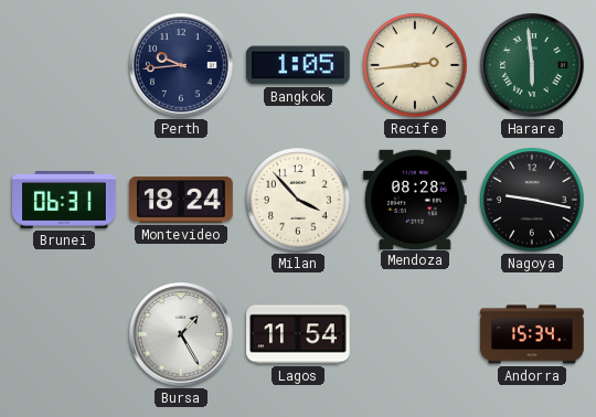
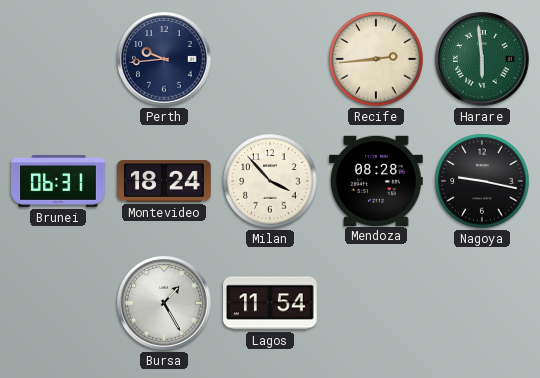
Bangkok: 1:05 -> none (299, 65)
Andorra: 15:34 -> none (532, 334)
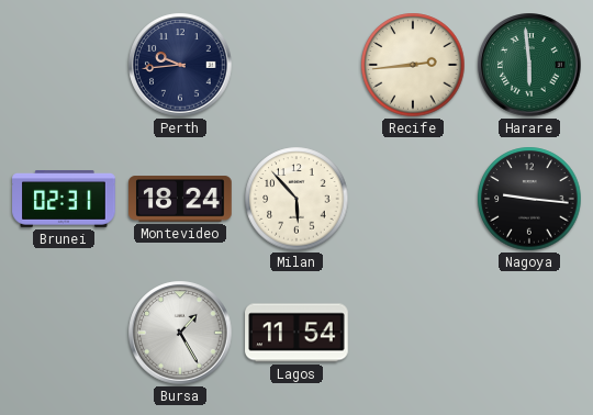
Brunei: 06:31 -> 02:31 (64, 200)
Milan: 3:53 -> 5:53 (296, 199)
Mendoza: 08:28 -> none (377, 180)
Nagoya: 9:17 -> 9:16 (529, 199)
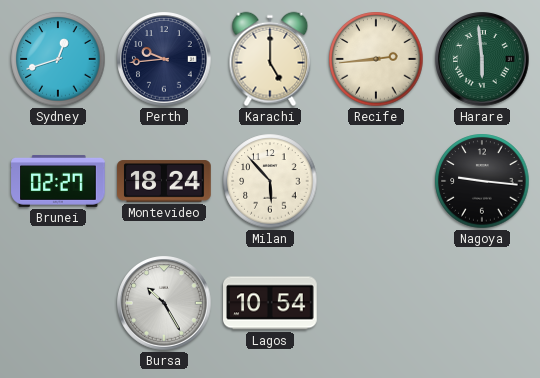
Sydney: none -> 12:42 (58, 59)
Karachi: none -> 5:00 (270, 59)
Brunei: 02:31 -> 02:27 (58, 182)
Bursa: 1:25 -> 10:25 (164, 303)
Lagos: 11:54 -> 10:54 (270, 303)
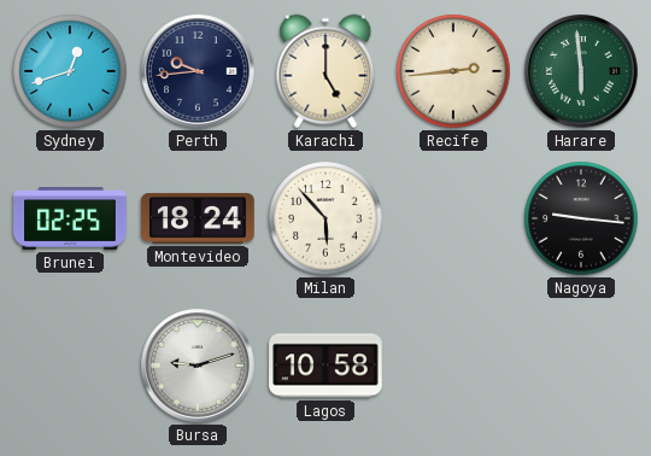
Brunei: 02:27 -> 02:25 (70, 220)
Bursa: 10:25 -> 9:12 (198, 366)
Lagos: 10:54 -> 10:58 (325, 366)
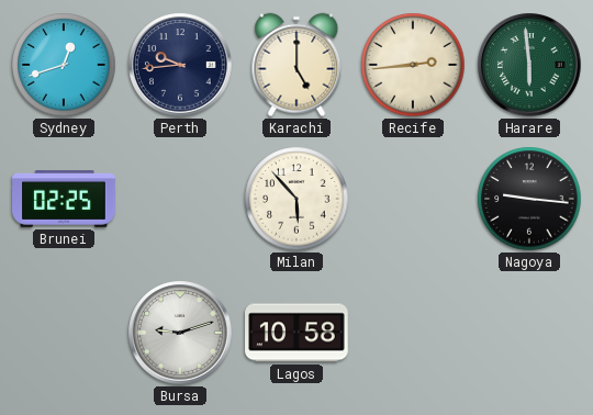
Montevideo: 18:24 -> none (198, 218)
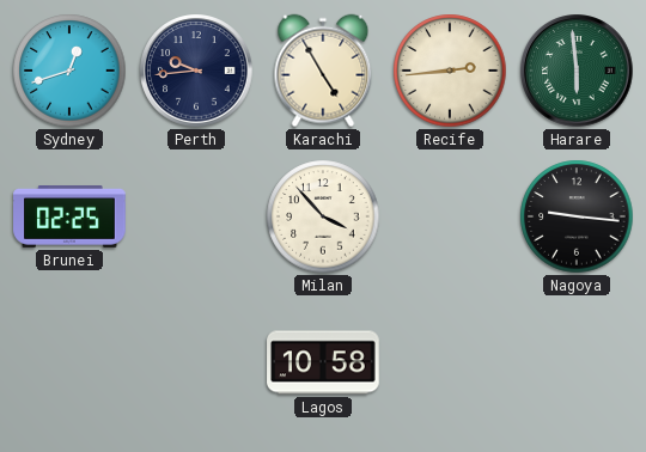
Karachi: 5:00 -> 4:55 (323, 71)
Milan: 5:53 -> 3:53 (323, 216)
Bursa: 9:12 -> none (180, 333)
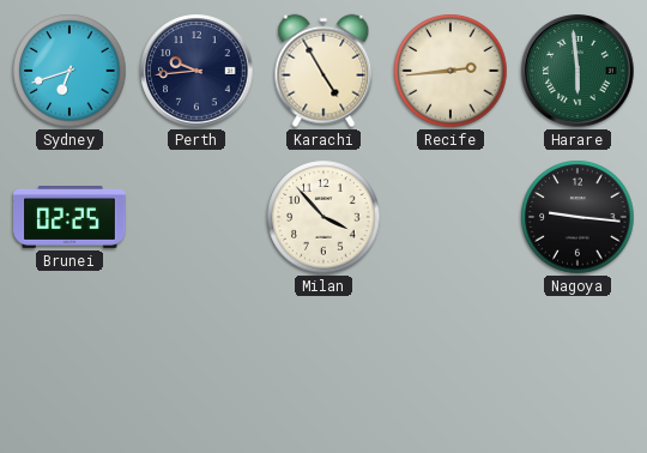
Sydney: 12:42 -> 6:42 (69, 71)
Lagos: 10:58 -> none (323, 362)
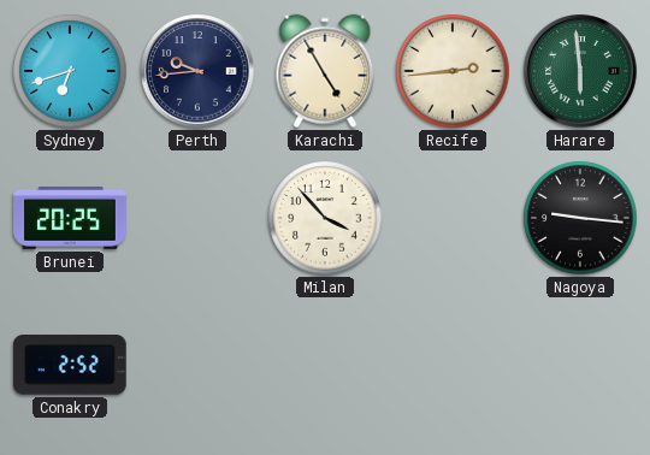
Brunei: 02:25 -> 20:25 (70, 219)
Conakry: none -> 2:52 (70, 366)
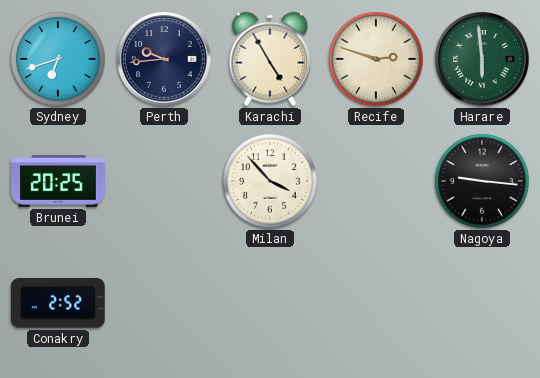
Recife: 2:44 -> 2:48 (376, 59)
